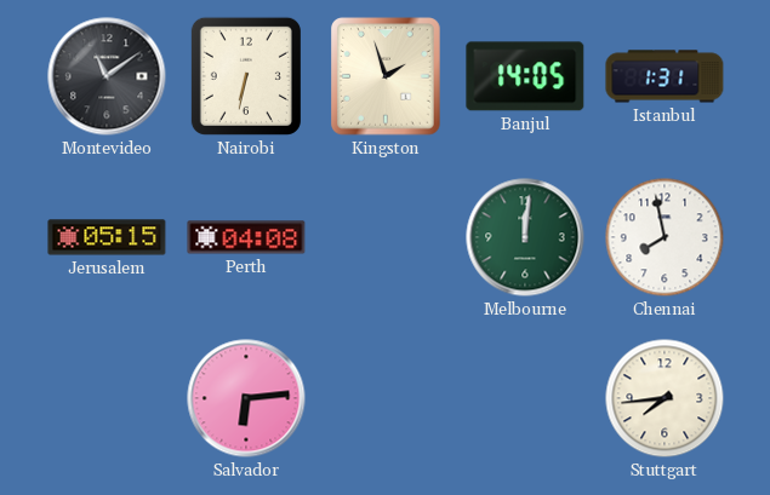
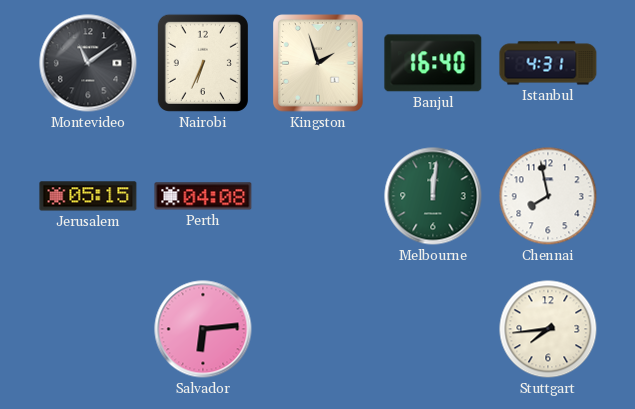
Nairobi: 6:32 -> 6:34 (203, 63)
Banjul: 14:05 -> 16:40 (433, 63)
Istanbul: 1:31 -> 4:31 (548, 63)
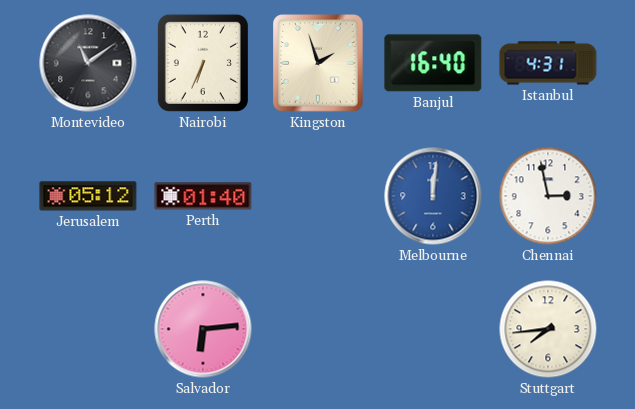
Jerusalem: 05:15 -> 05:12 (88, 196)
Perth: 04:08 -> 01:40 (203, 196)
Melbourne dial: green -> blue (433, 196)
Chennai: 7:58 -> 2:58 (548, 196)
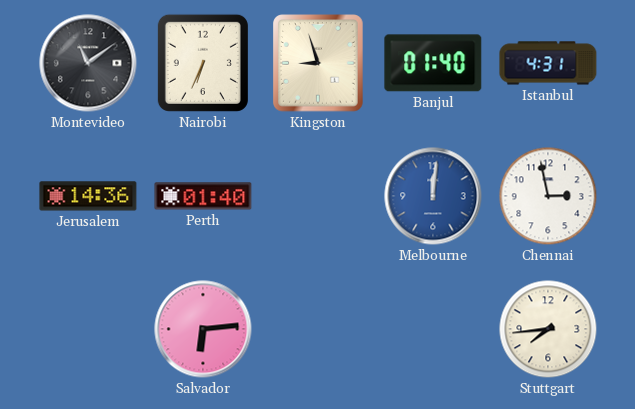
Kingston: 1:57 -> 8:57 (318, 63)
Banjul: 16:40 -> 01:40 (433, 63)
Jerusalem: 05:12 -> 14:36 (88, 196)
